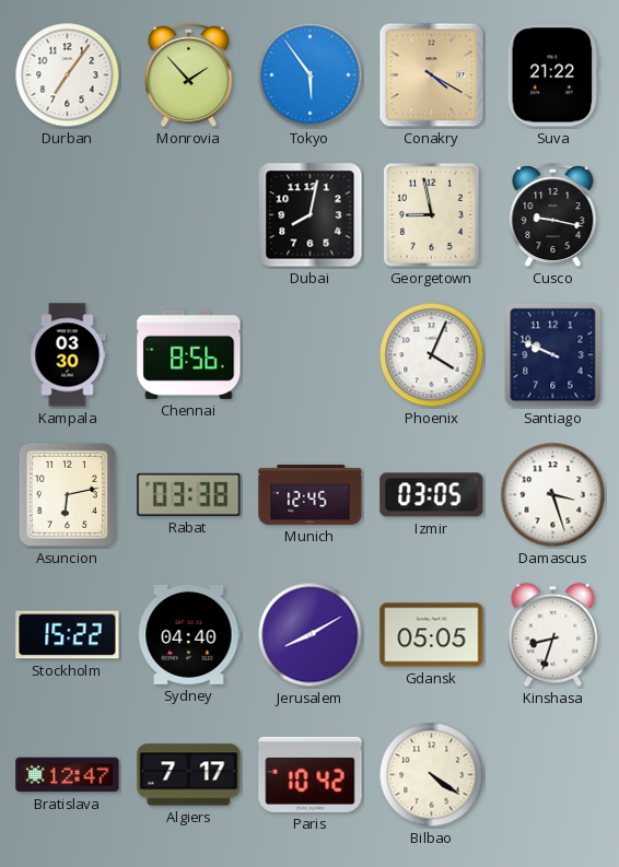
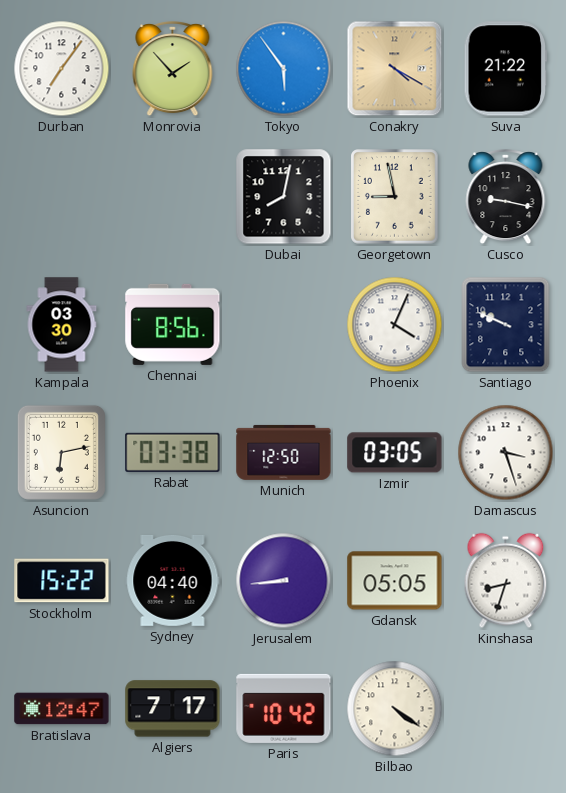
Munich: 12:45 -> 12:50 (284, 452)
Jerusalem: 8:10 -> 8:44 (284, 581)
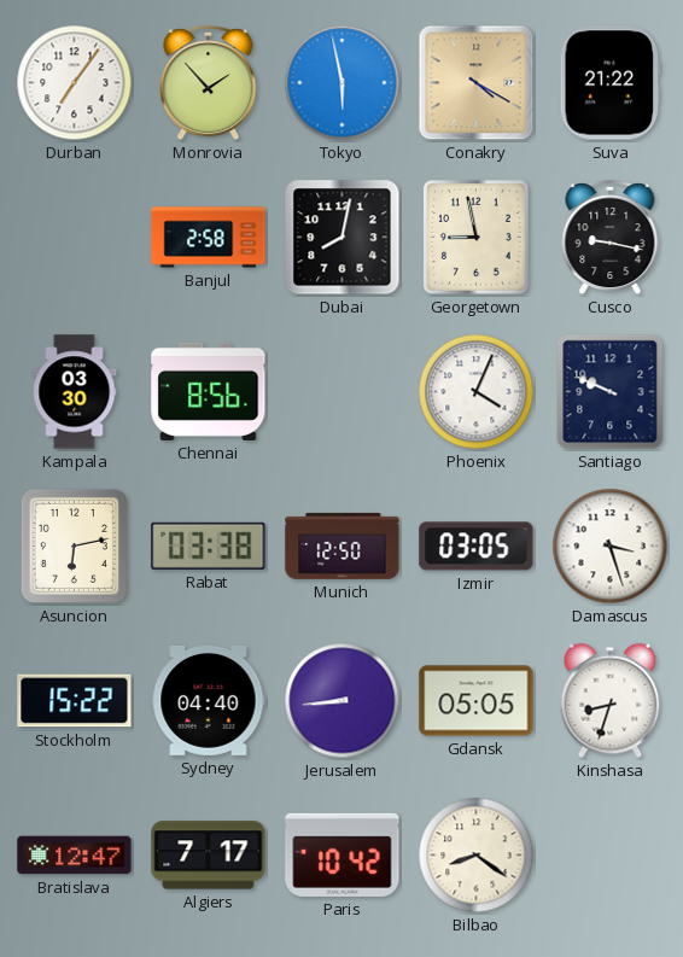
Tokyo: 5:54 -> 5:58 (343, 83)
Banjul: none -> 2:58 (209, 238)
Bilbao: 4:21 -> 8:21 (477, 856)
